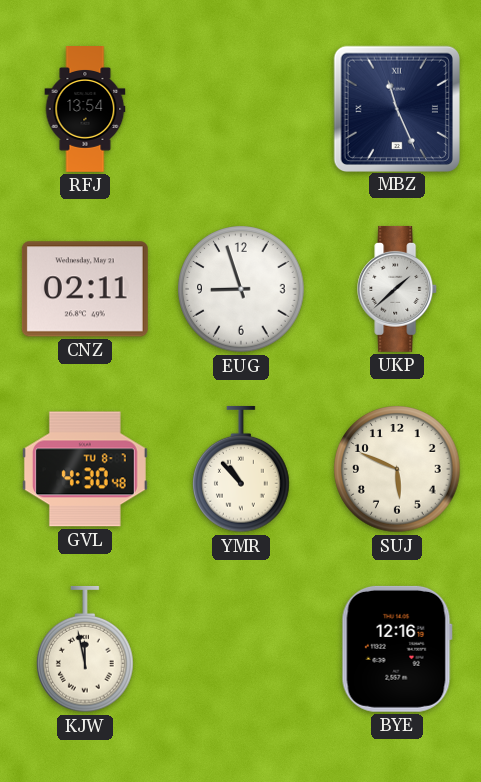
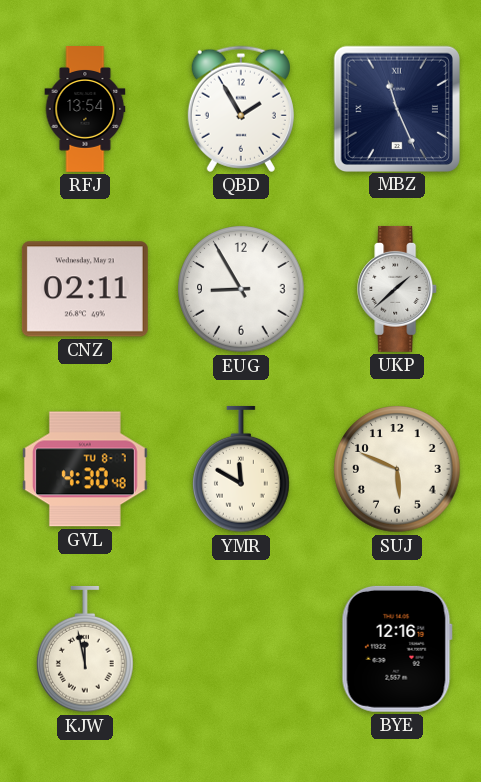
QBD: none -> 1:55 (241, 109)
EUG: 8:57 -> 8:55 (241, 289)
YMR: 10:53 -> 11:50 (242, 469)
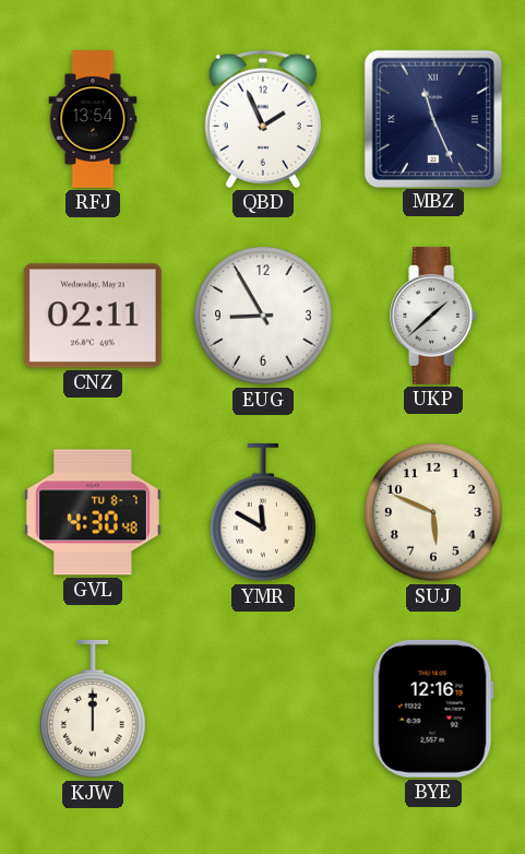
QBD: 1:55 -> 1:56 (263, 119)
KJW: 11:58 -> 12:00 (94, 709)
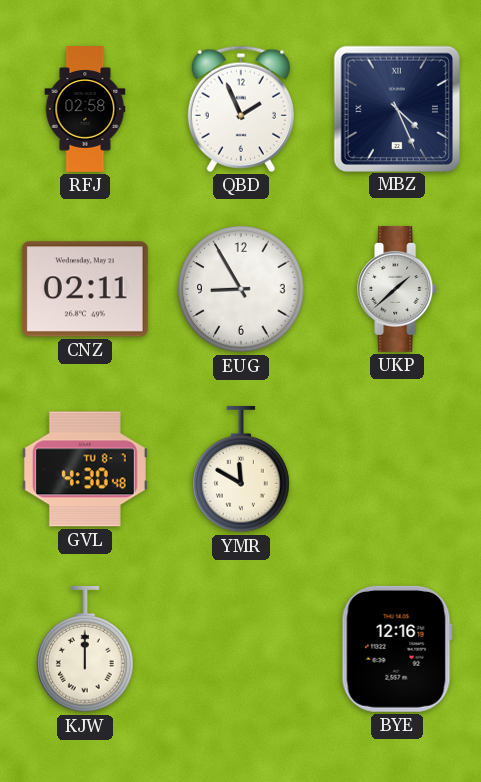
RFJ: 13:54 -> 02:58 (85, 110)
MBZ: 11:26 -> 4:26 (396, 108)
SUJ: 5:49 -> none (433, 512)
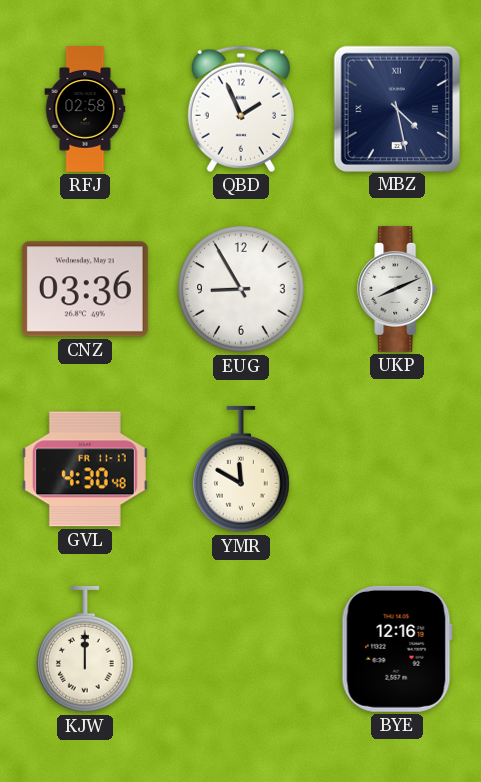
MBZ: 4:26 -> 4:28 (396, 108)
CNZ: 02:11 -> 03:36 (85, 289)
UKP: 1:38 -> 8:11 (398, 289)
GVL date: TU 8-7 -> FR 11-17 (85, 469)
